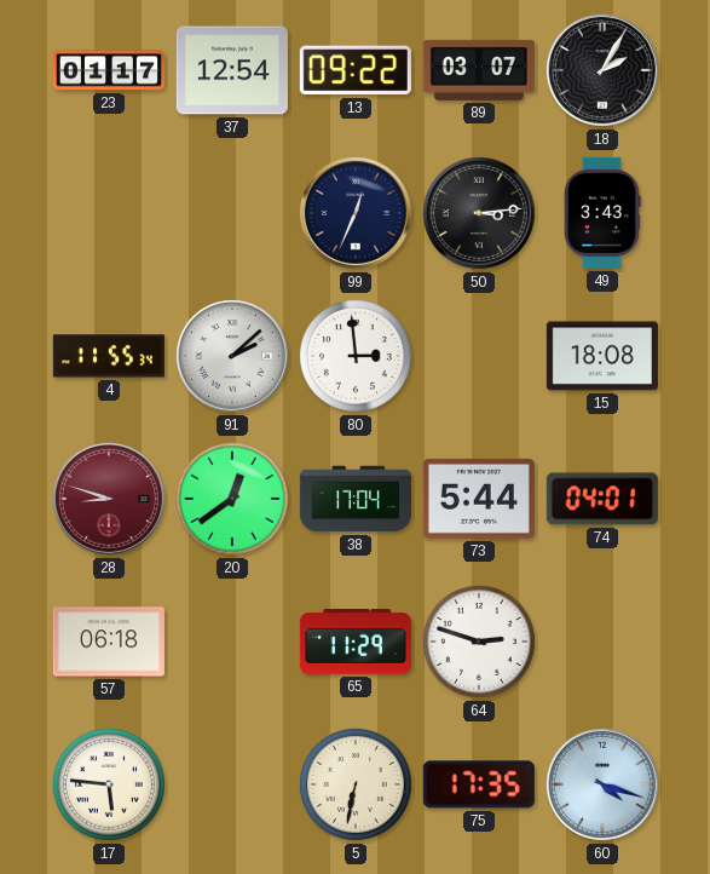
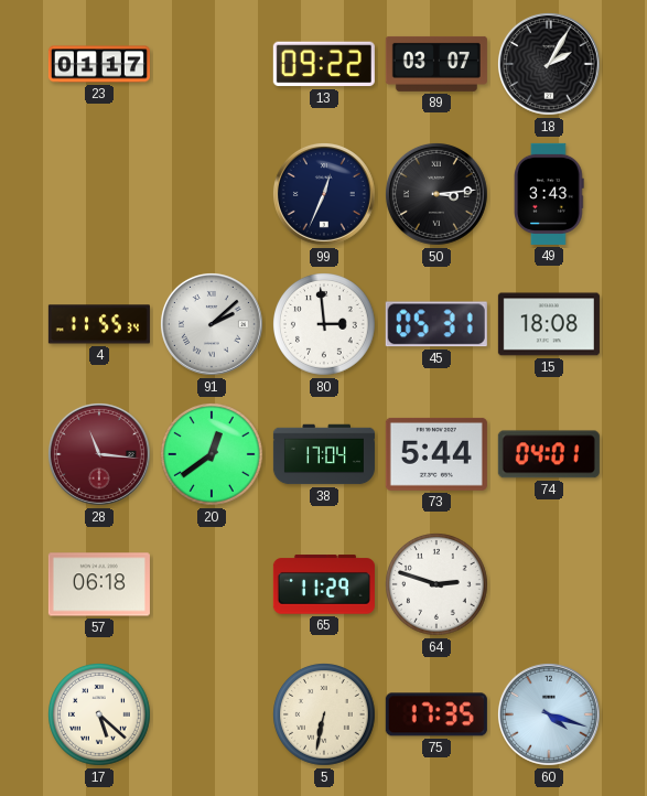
37: 12:54 -> none (232, 70)
45: none -> 05:31 (436, 324)
28: 8:48 -> 11:16 (99, 454)
17: 5:46 -> 5:22 (100, 716)
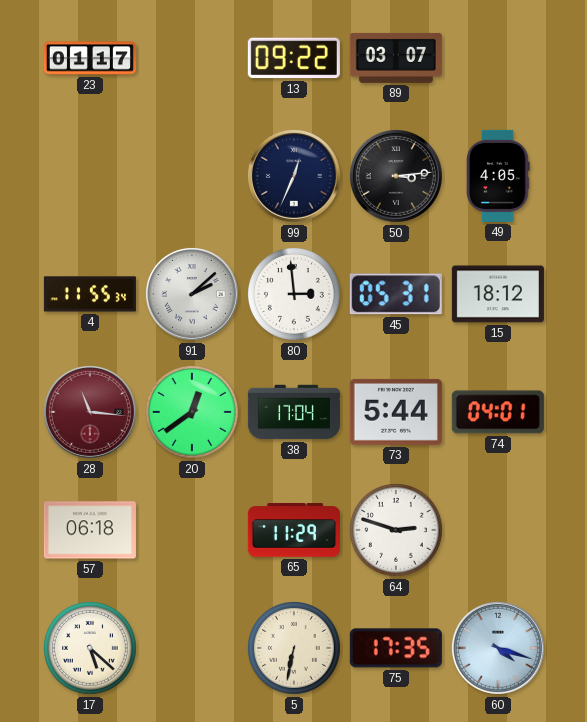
18: 2:05 -> none (549, 64)
49: 3:43 -> 4:05 (498, 176)
15: 18:08 -> 18:12 (498, 294)
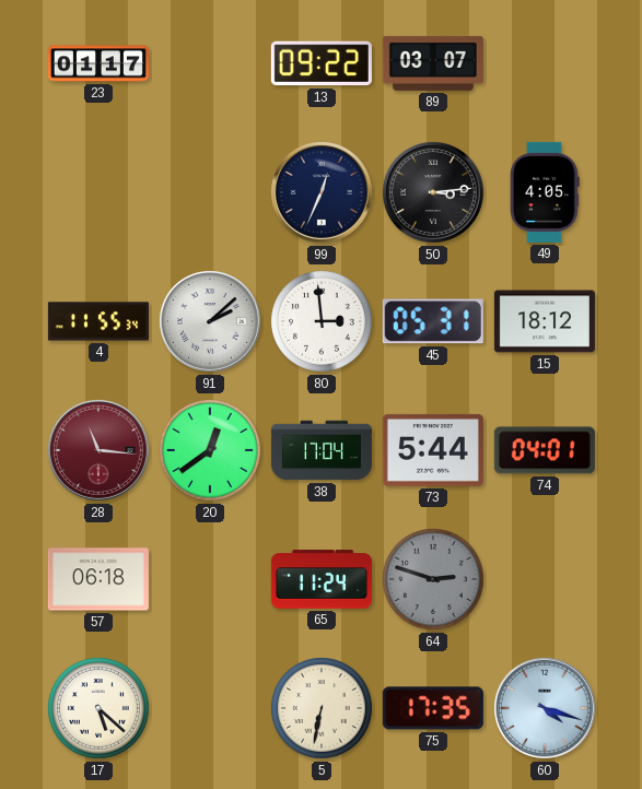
65: 11:29 -> 11:24 (322, 579)
64 dial: white -> grey (434, 580)
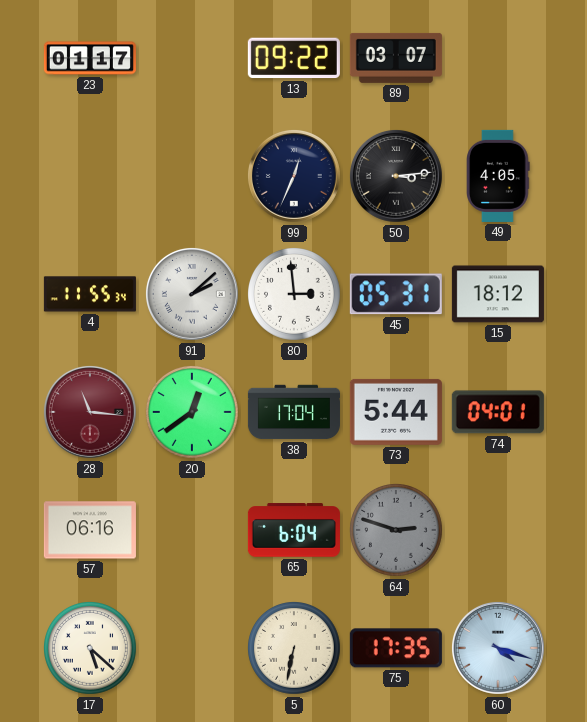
57: 06:18 -> 06:16 (90, 530)
65: 11:24 -> 6:04 (294, 530)
